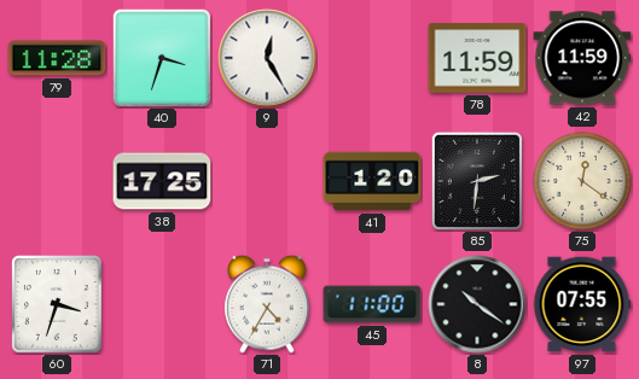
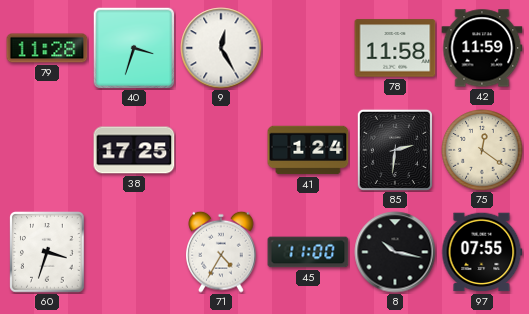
78: 11:59 -> 11:58 (395, 48)
41: 1:20 -> 1:24 (308, 150)
8: 10:21 -> 10:17 (395, 252)
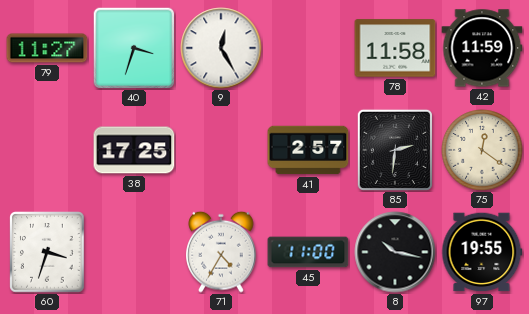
79: 11:28 -> 11:27 (47, 48)
41: 1:24 -> 2:57 (308, 150)
97: 07:55 -> 19:55 (482, 252)
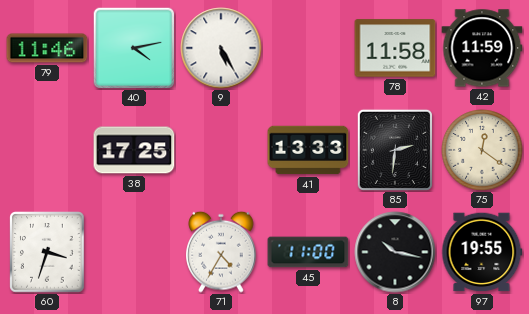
79: 11:27 -> 11:46 (47, 48)
40: 3:33 -> 4:13 (134, 48)
9: 12:25 -> 5:25 (221, 48)
41: 2:57 -> 13:33 (308, 150)
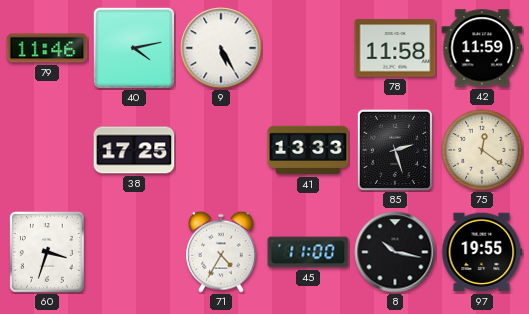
85: 2:31 -> 2:27 (395, 150)
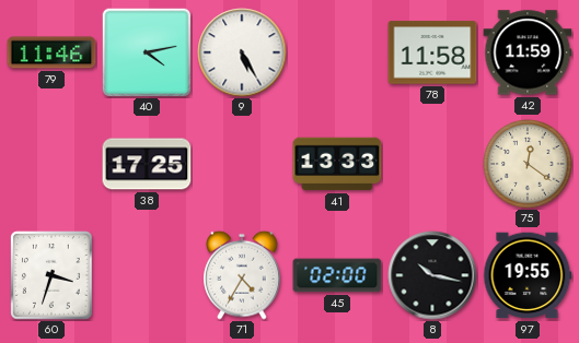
85: 2:27 -> none (395, 150)
45: 11:00 -> 02:00 (337, 275)
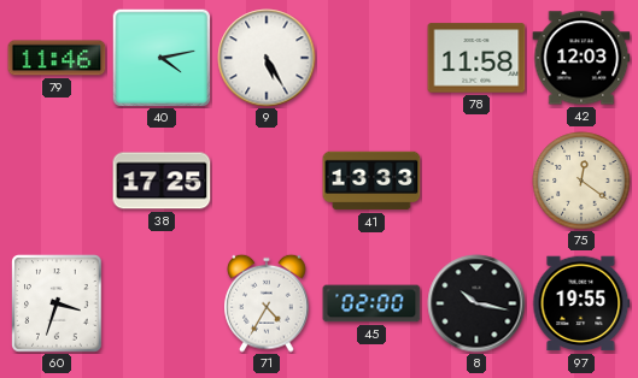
42: 11:59 -> 12:03 (581, 58)
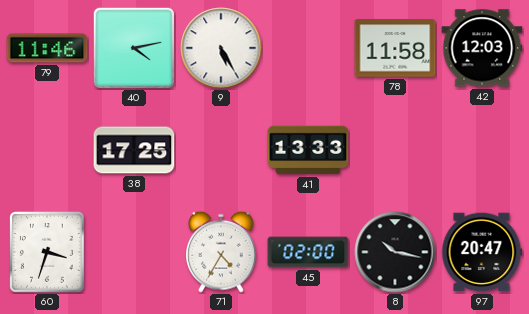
75: 12:21 -> none (581, 181)
97: 19:55 -> 20:47 (482, 252)
